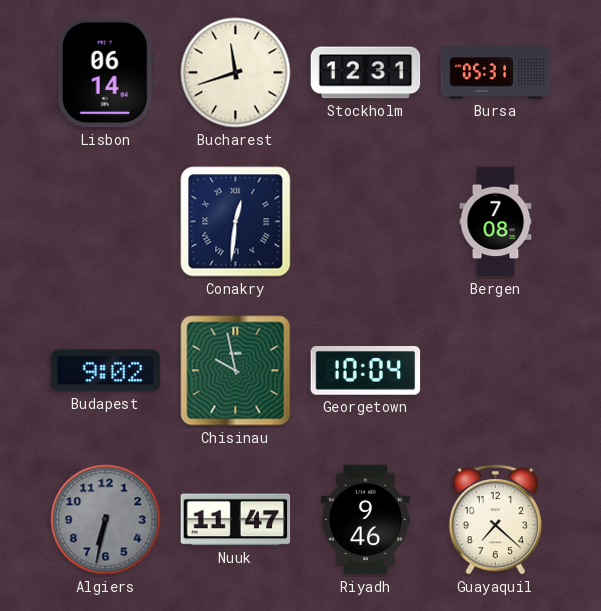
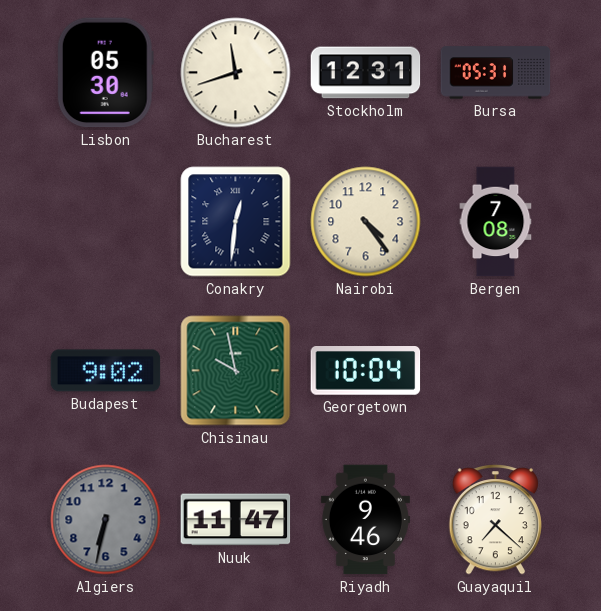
Lisbon: 06:14 -> 05:30 (105, 73)
Nairobi: none -> 4:24 (366, 222)
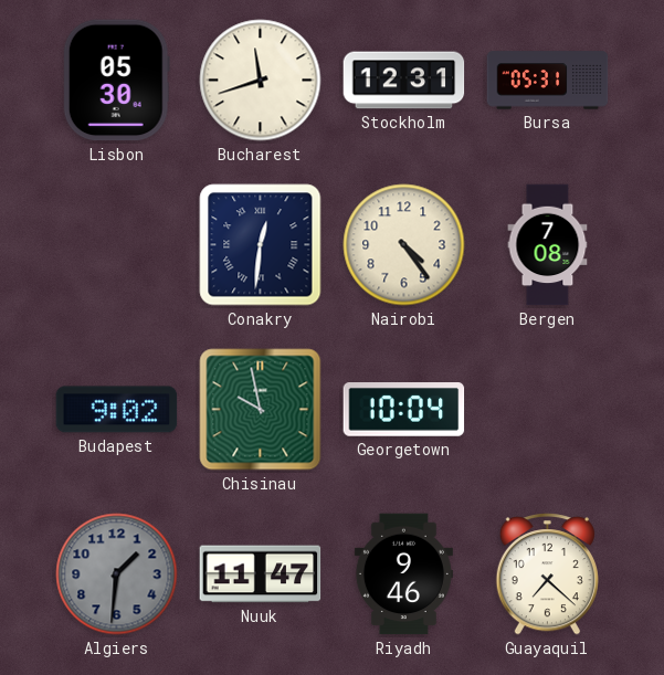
Algiers: 6:32 -> 1:31 (117, 574)
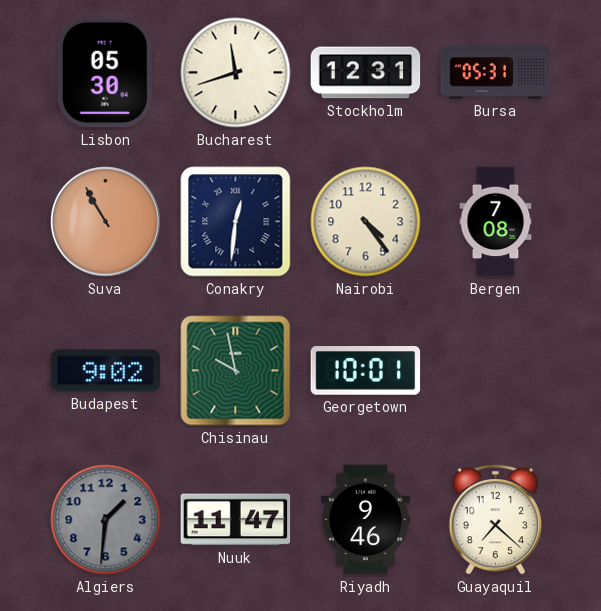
Suva: none -> 10:55 (106, 222)
Georgetown: 10:04 -> 10:01 (366, 371)
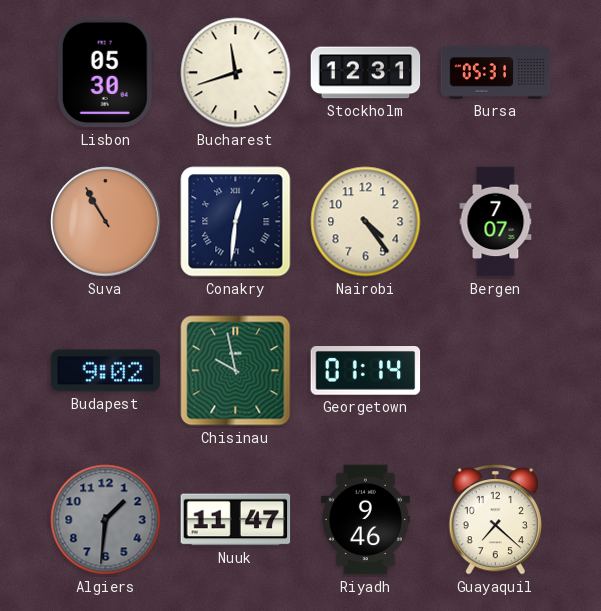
Bergen: 7:08 -> 7:07 (496, 222)
Georgetown: 10:01 -> 01:14 (366, 371)
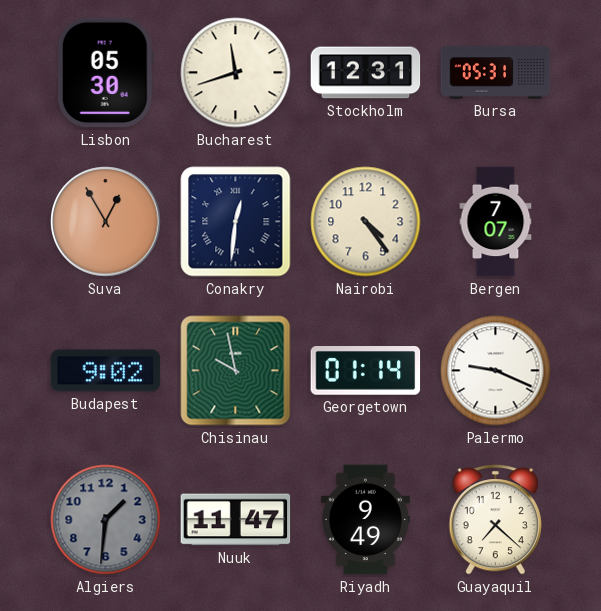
Suva: 10:55 -> 12:55 (106, 222)
Palermo: none -> 9:19 (496, 371)
Riyadh: 9:46 -> 9:49 (365, 520)
